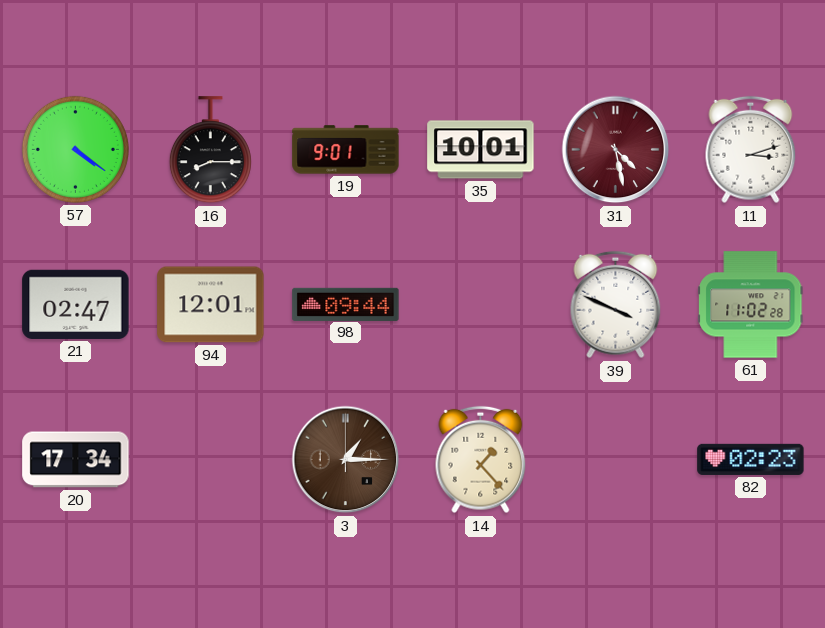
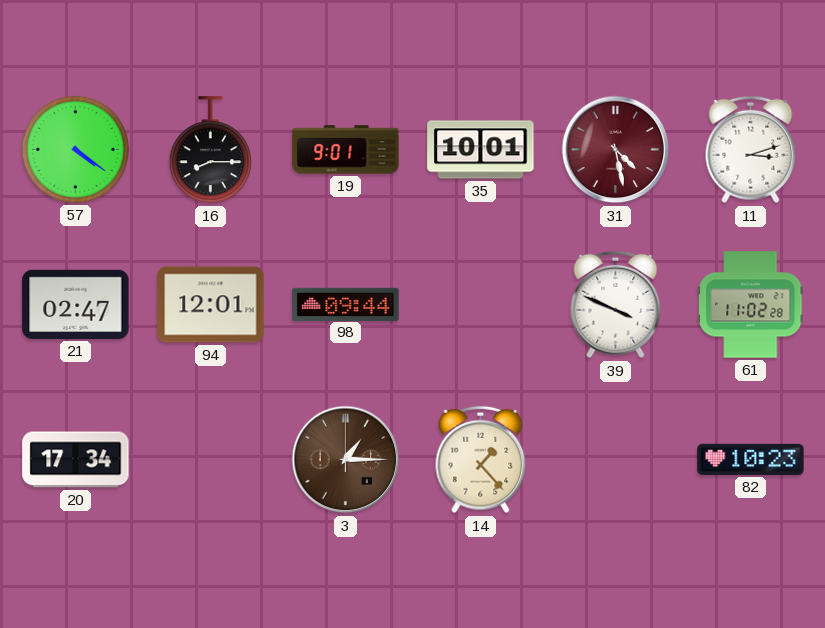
82: 02:23 -> 10:23 (751, 459)
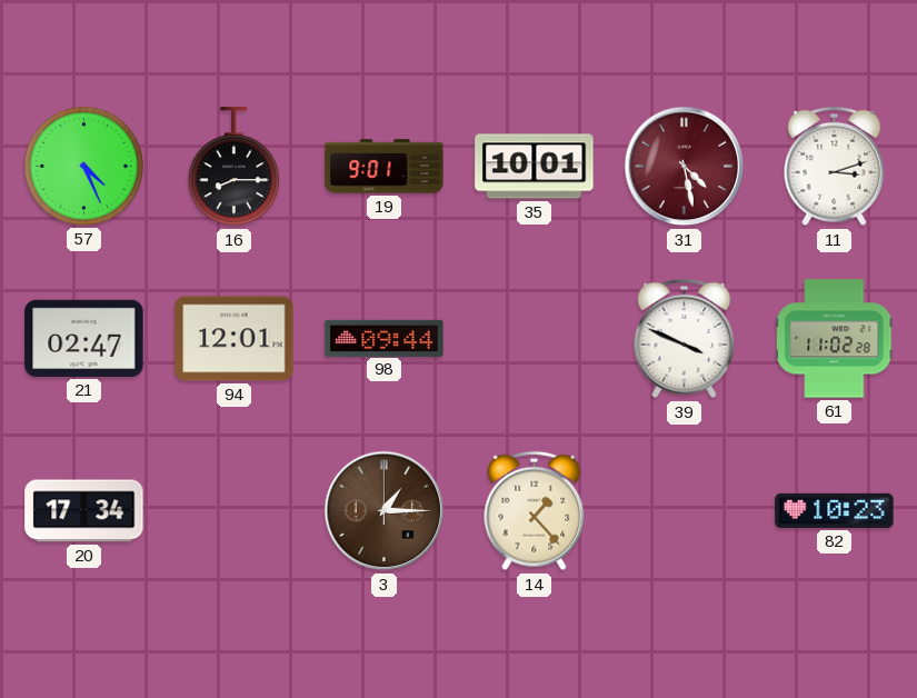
57: 4:21 -> 4:26 (83, 166)
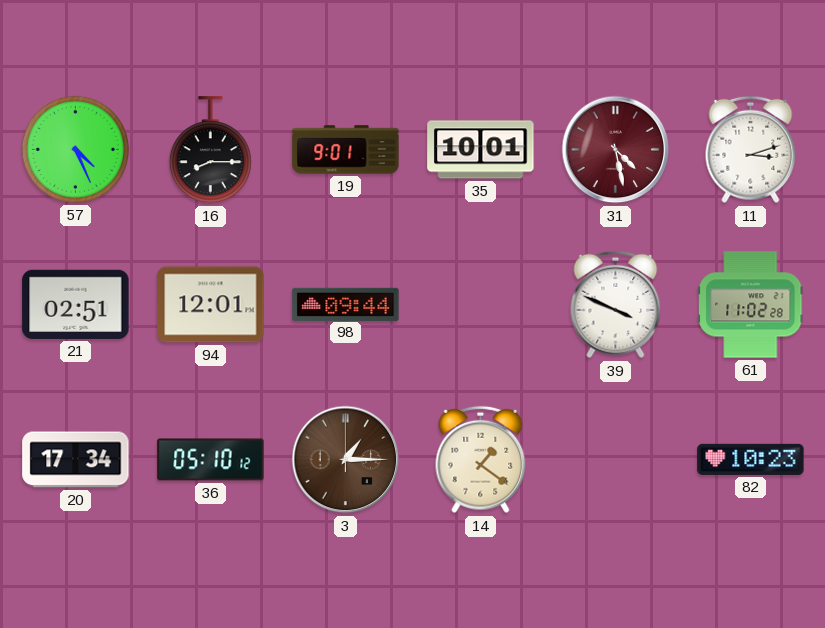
21: 02:47 -> 02:51 (76, 304)
36: none -> 05:10 (211, 460)
14: 1:23 -> 1:21 (481, 460)
